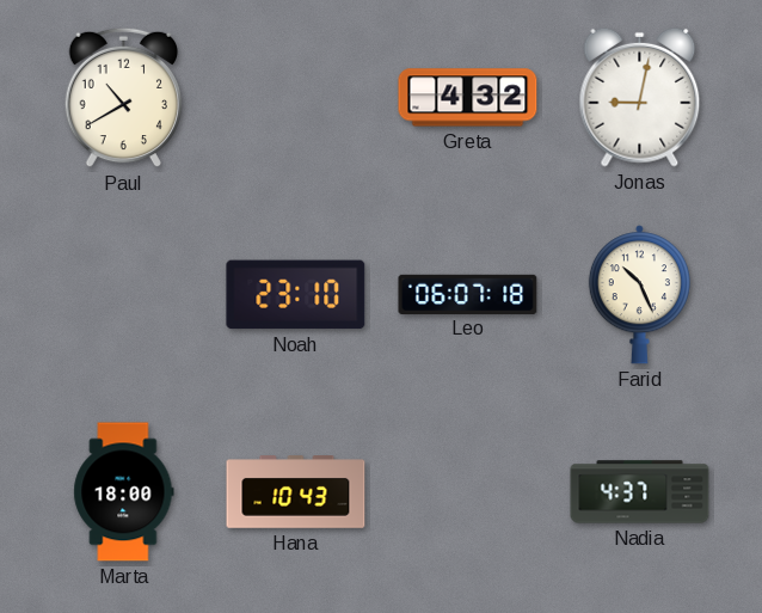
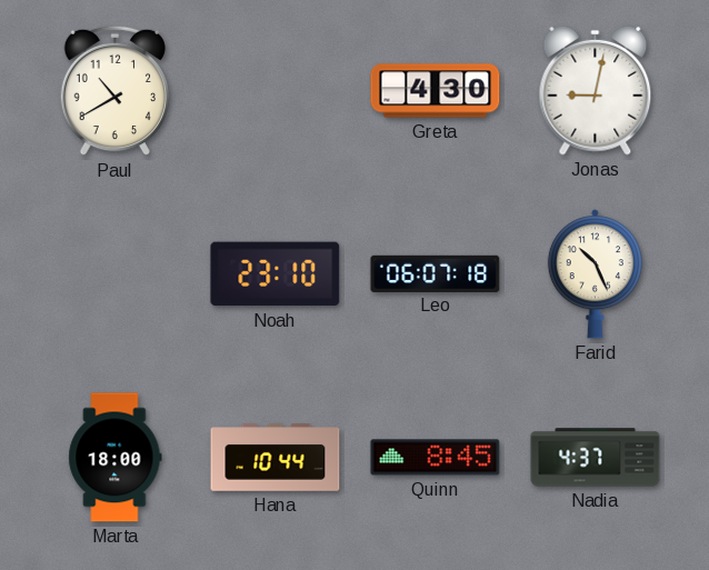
Greta: 4:32 -> 4:30 (436, 91)
Hana: 10:43 -> 10:44 (276, 458)
Quinn: none -> 8:45 (436, 458)
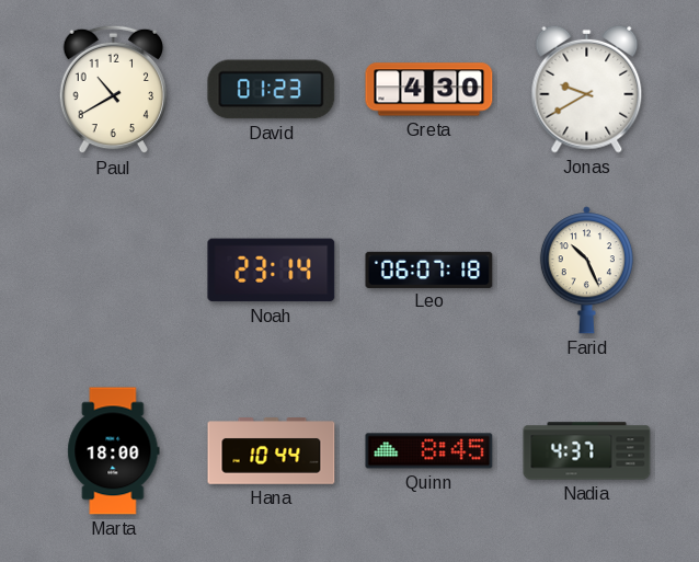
David: none -> 01:23 (272, 90)
Jonas: 9:02 -> 9:40 (587, 89)
Noah: 23:10 -> 23:14 (272, 271)
